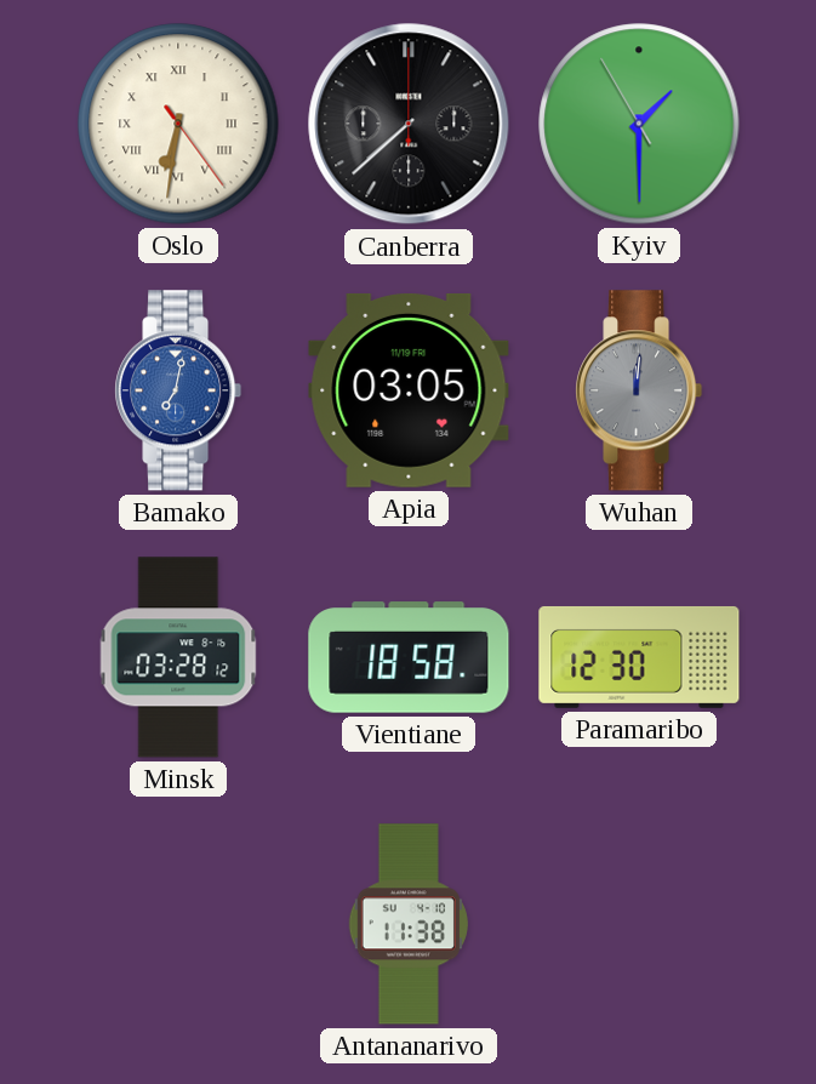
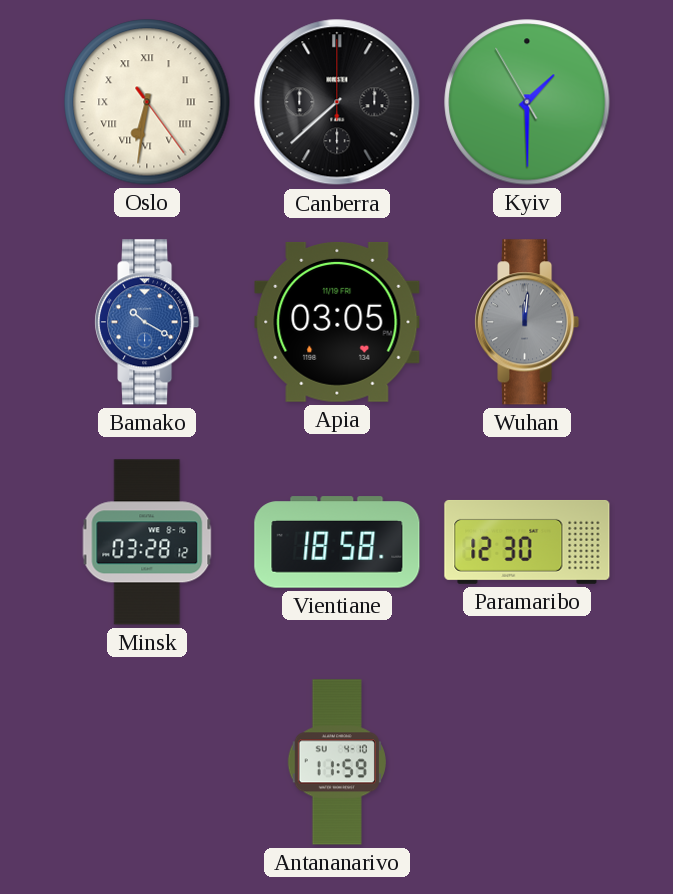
Bamako: 7:02 -> 10:20 (147, 322)
Antananarivo: 11:38 -> 11:59 (337, 762)
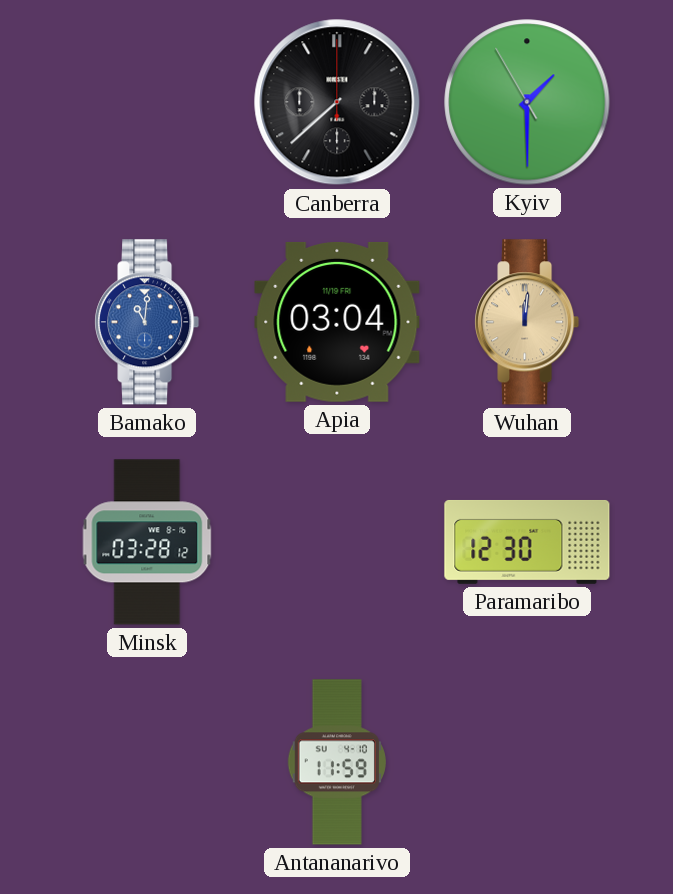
Oslo: 6:31 -> none (147, 102)
Bamako: 10:20 -> 11:01 (147, 322)
Apia: 03:05 -> 03:04 (337, 322)
Wuhan dial: grey -> champagne (527, 322)
Vientiane: 18:58 -> none (337, 542)
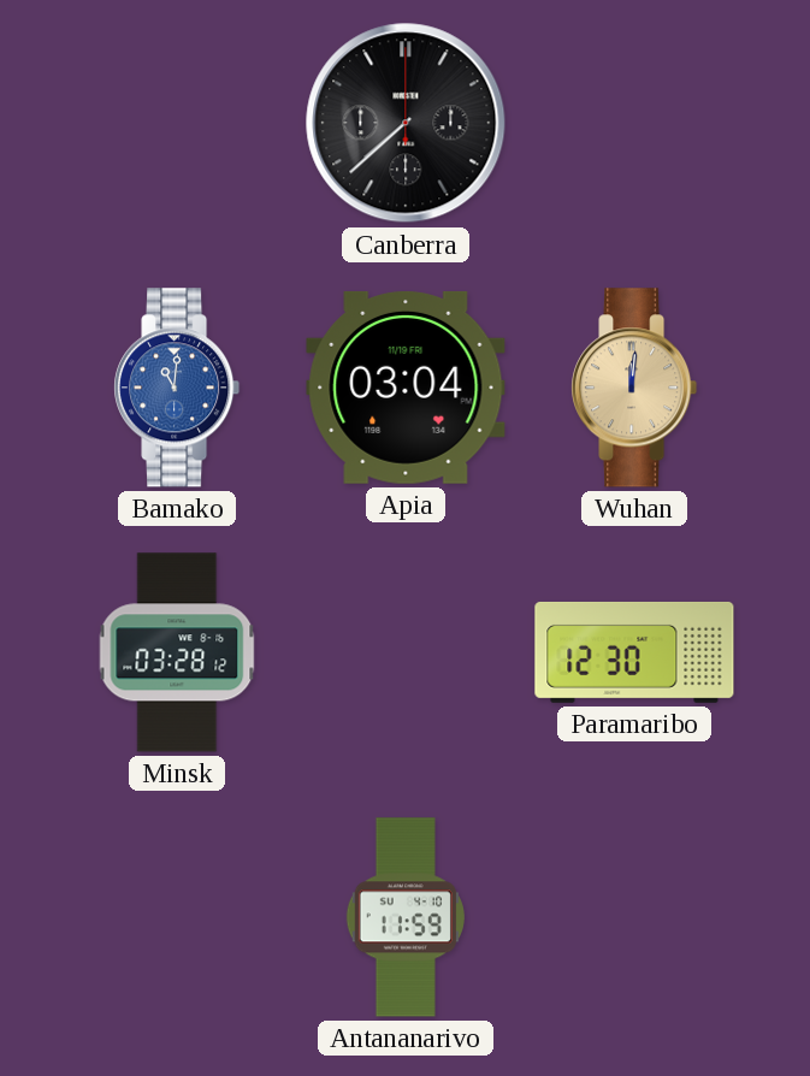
Kyiv: 1:29 -> none (527, 102)
